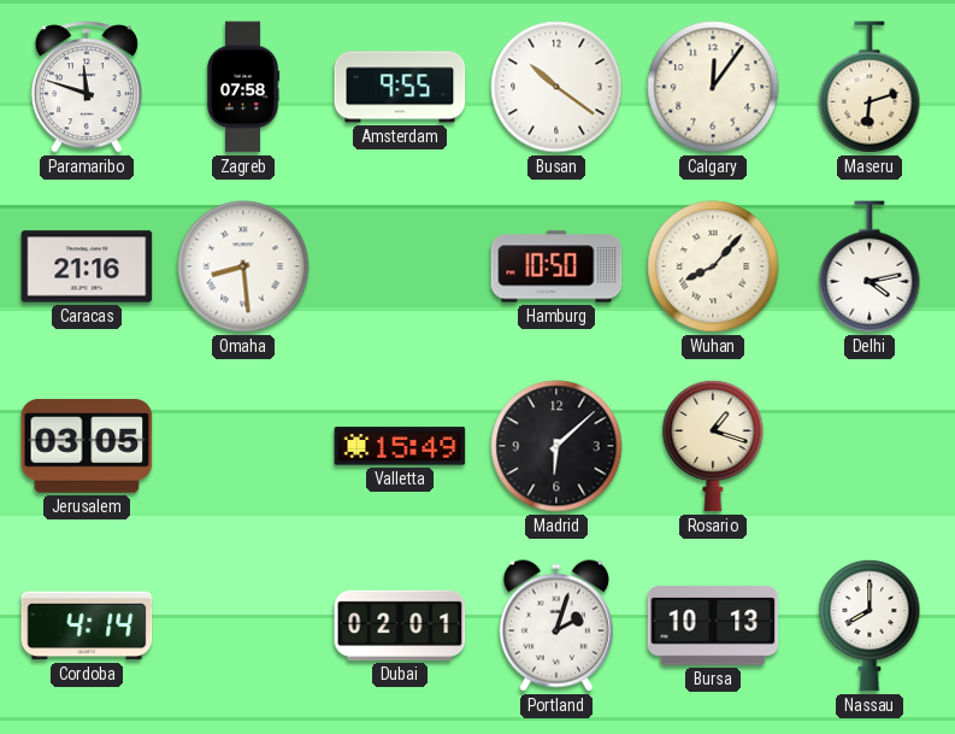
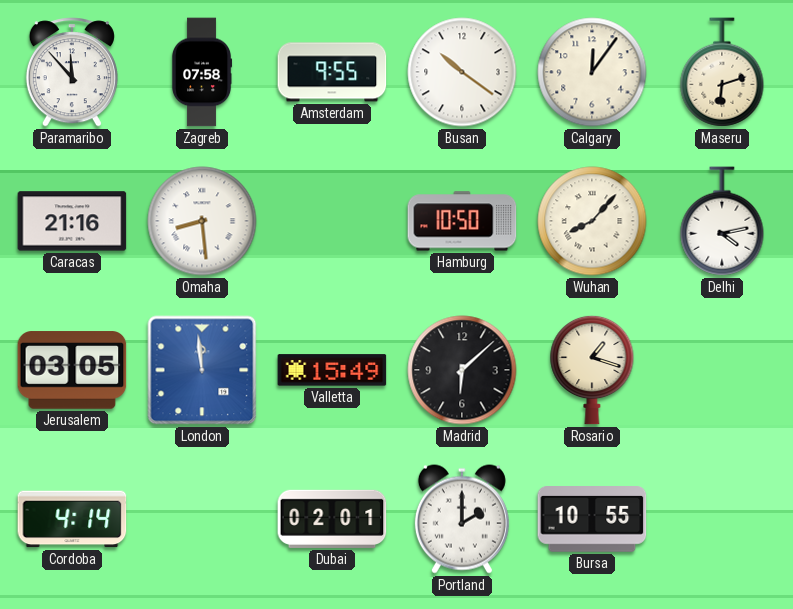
Paramaribo: 11:48 -> 11:53 (72, 72)
London: none -> 11:59 (202, 370)
Portland: 2:03 -> 2:00 (462, 519)
Bursa: 10:13 -> 10:55 (592, 520)
Nassau: 8:00 -> none (869, 626)
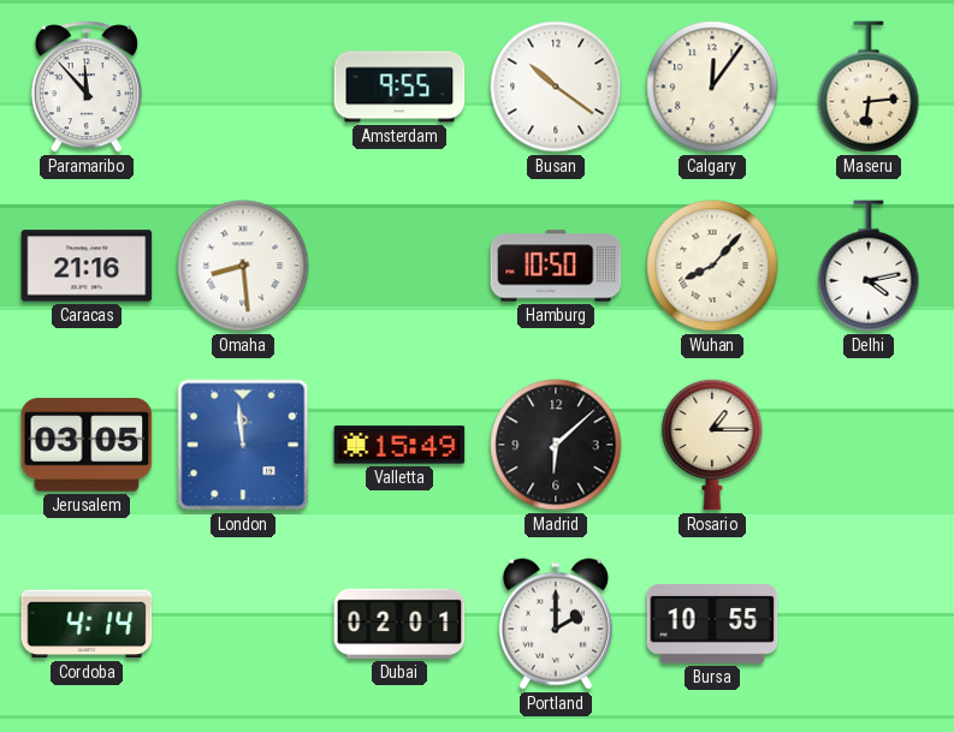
Zagreb: 07:58 -> none (202, 72)
Maseru: 6:12 -> 6:14 (869, 87)
Rosario: 1:18 -> 1:15 (712, 445)
